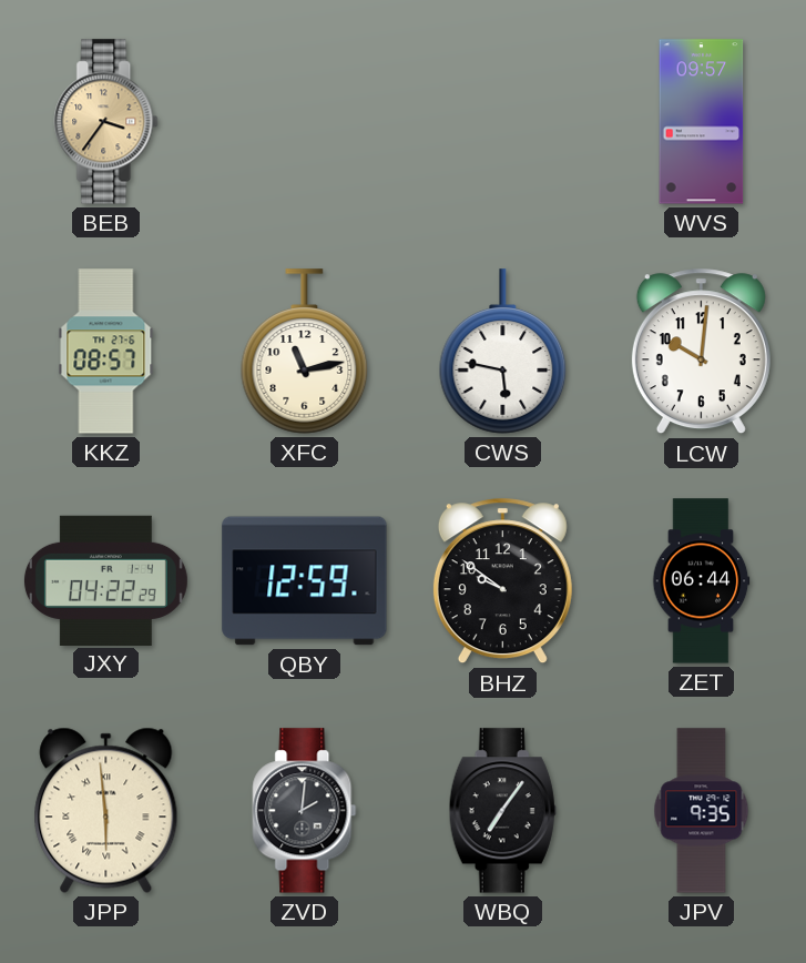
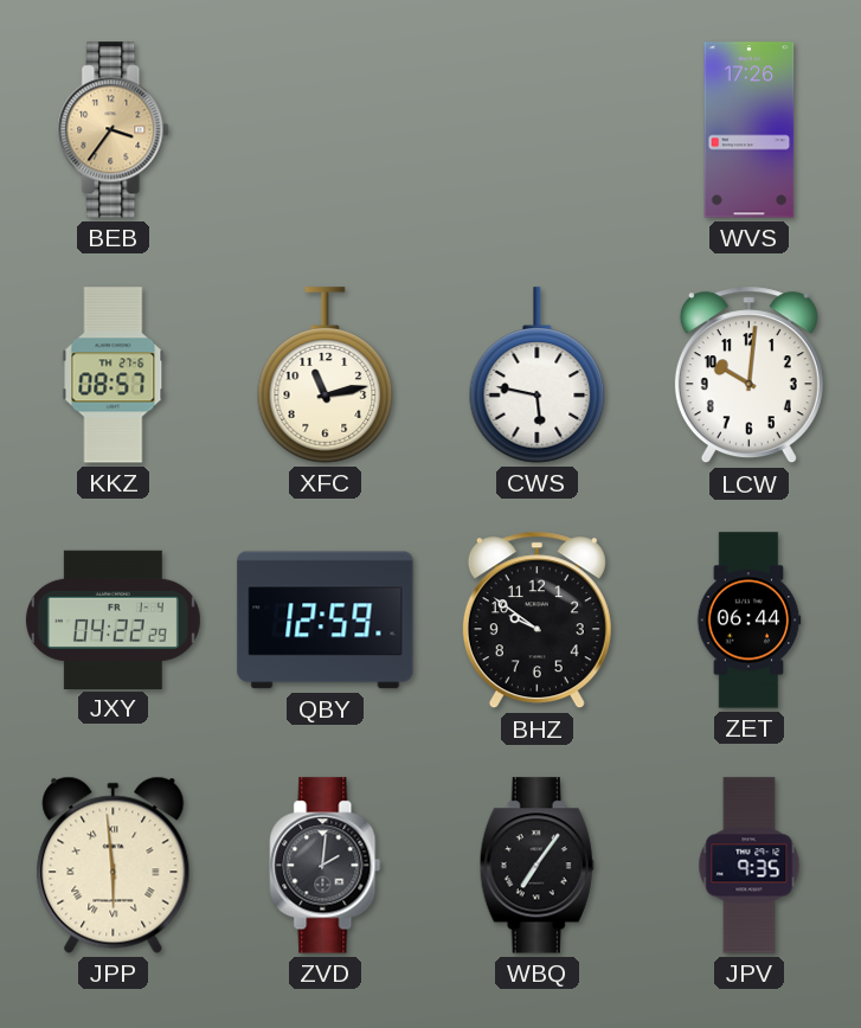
WVS: 09:57 -> 17:26 (750, 130)
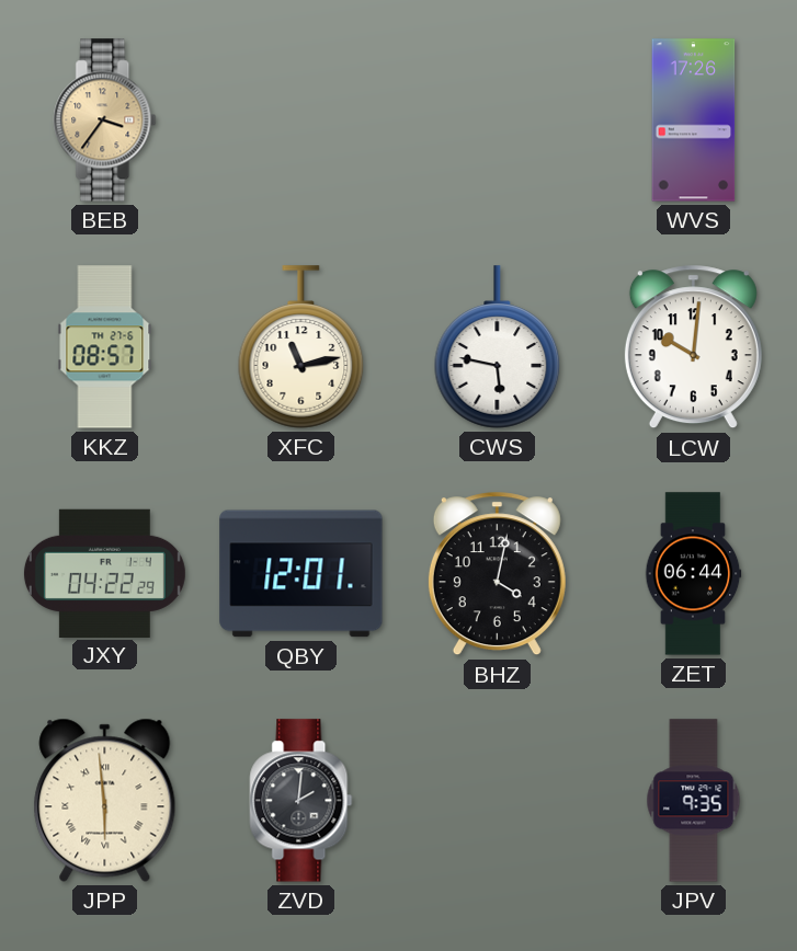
QBY: 12:59 -> 12:01 (301, 574)
BHZ: 9:51 -> 4:02 (497, 574)
WBQ: 7:06 -> none (536, 866)
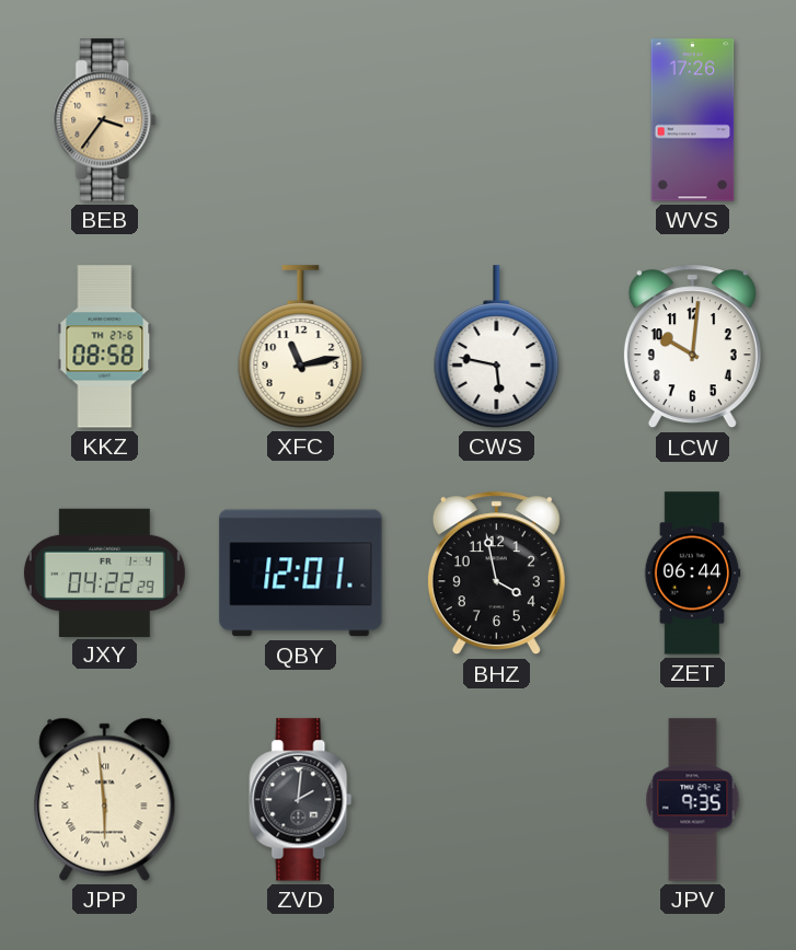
KKZ: 08:57 -> 08:58 (105, 347)
BHZ: 4:02 -> 3:58 (496, 574)
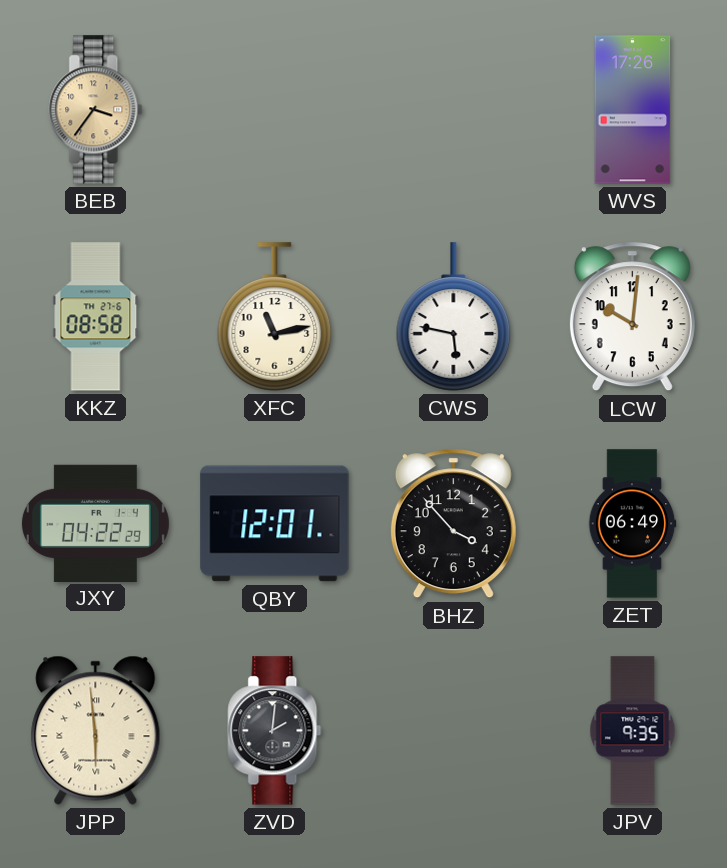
BHZ: 3:58 -> 3:53 (453, 524)
ZET: 06:44 -> 06:49 (632, 524)
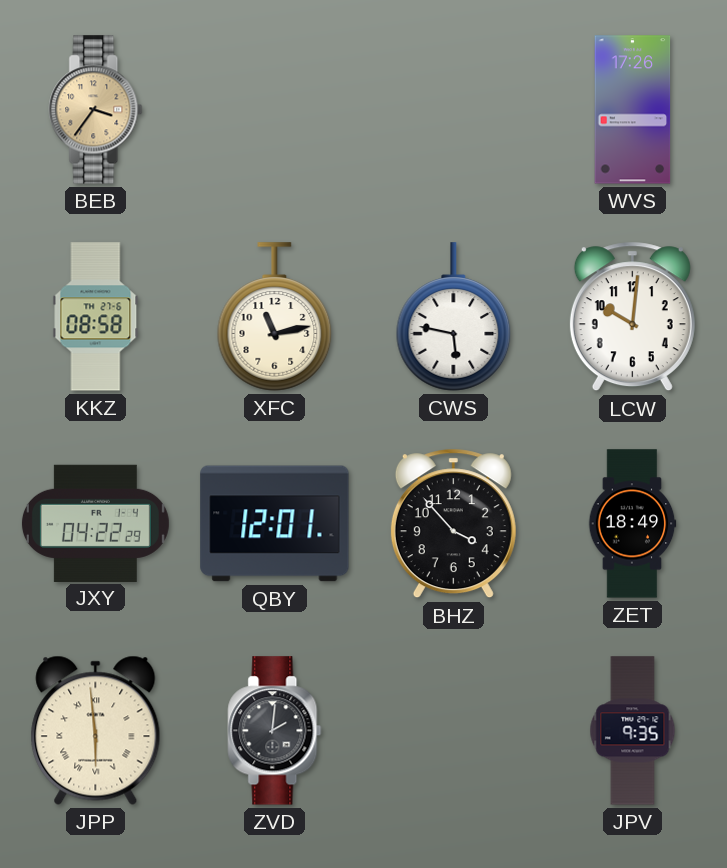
ZET: 06:49 -> 18:49 (632, 524)
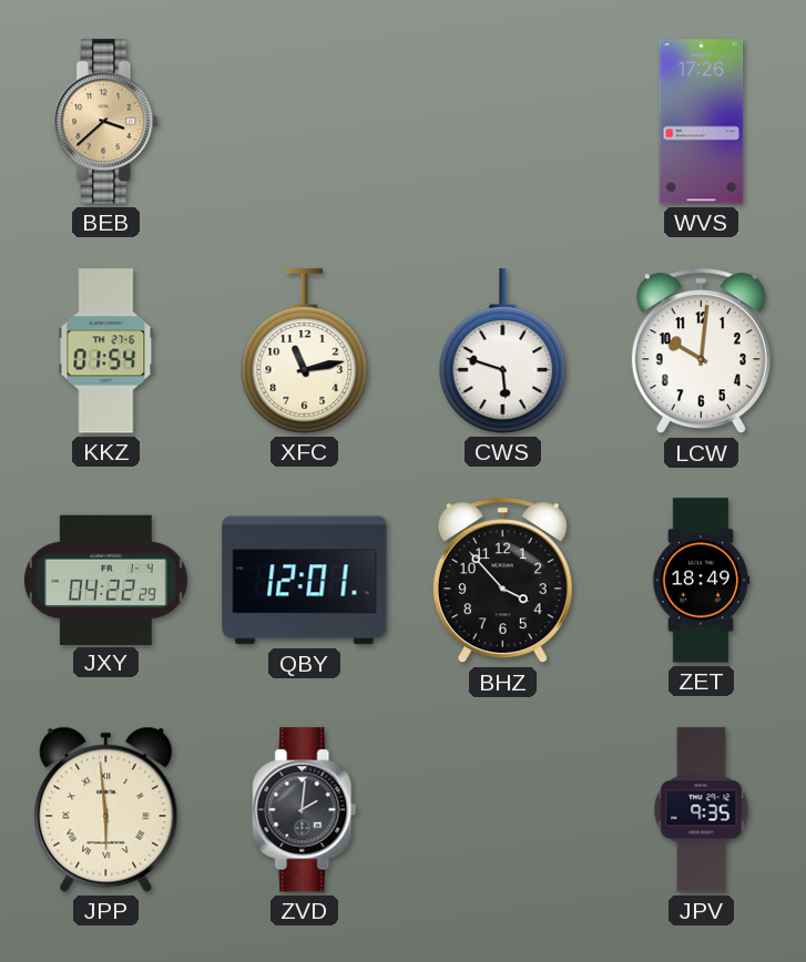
BEB: 3:36 -> 3:38 (106, 122)
KKZ: 08:58 -> 01:54 (106, 351)
CWS: 5:47 -> 5:48 (503, 351)
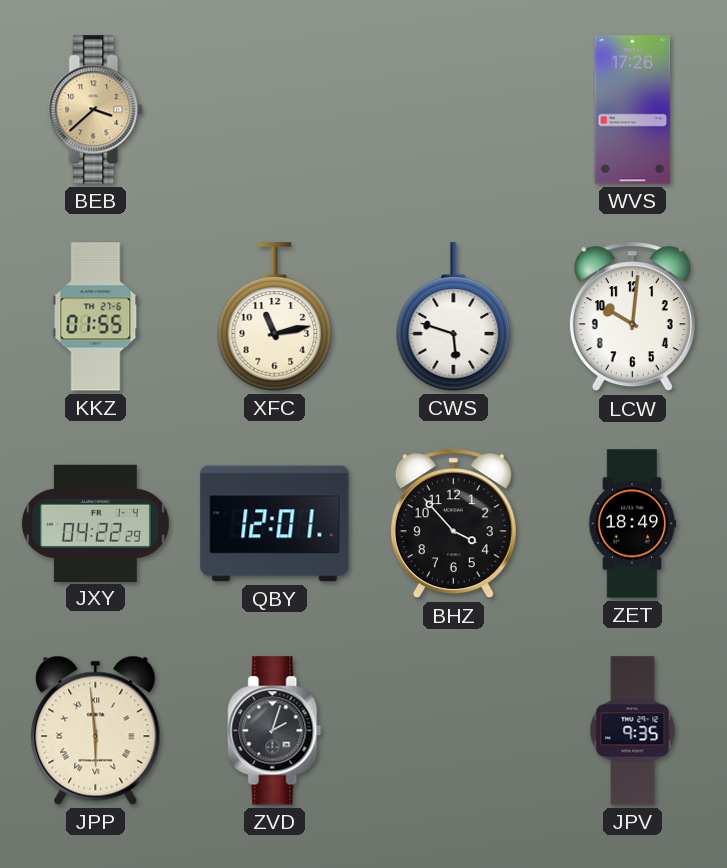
KKZ: 01:54 -> 01:55 (96, 317)
ZVD: 2:01 -> 2:03 (275, 731)
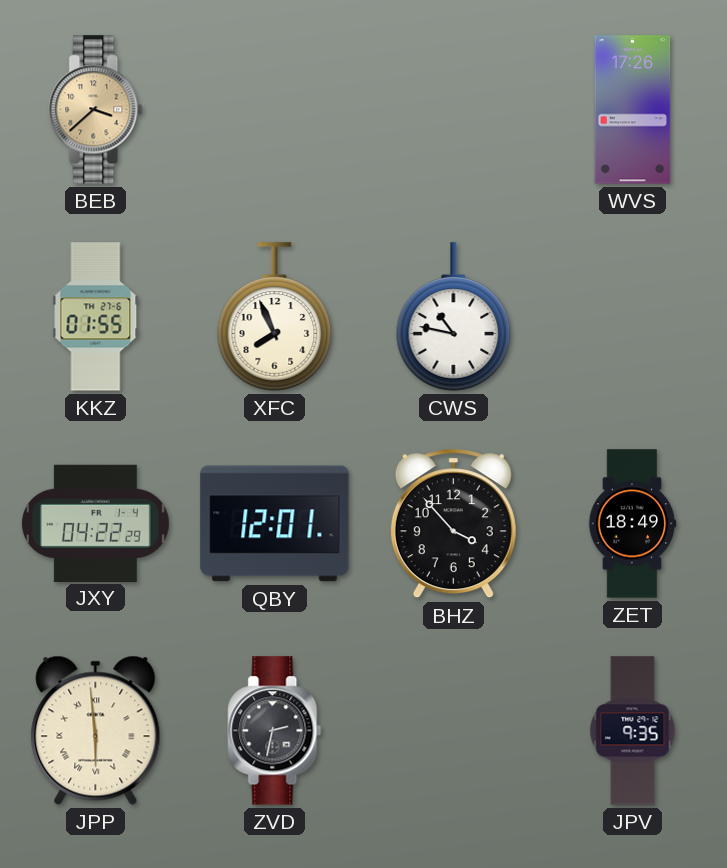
XFC: 11:13 -> 7:56 (275, 317)
CWS: 5:48 -> 10:47 (454, 317)
LCW: 10:01 -> none (632, 317)
ZVD: 2:03 -> 2:32 (275, 731)
